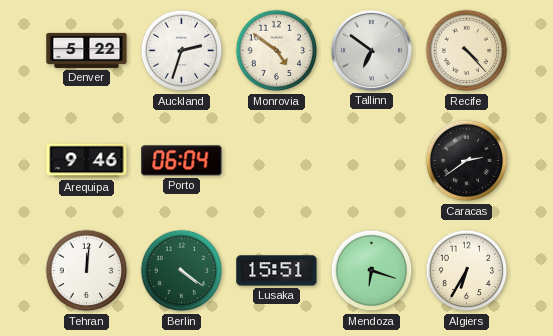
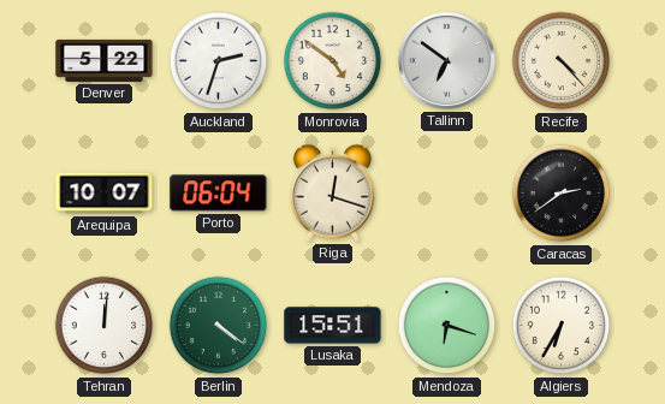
Arequipa: 9:46 -> 10:07 (105, 194)
Riga: none -> 12:18 (332, 192)
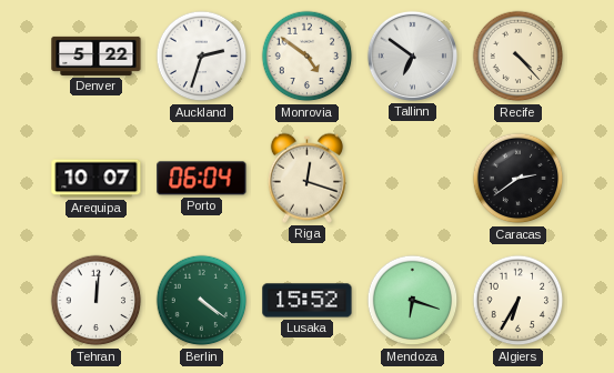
Lusaka: 15:51 -> 15:52 (308, 301)
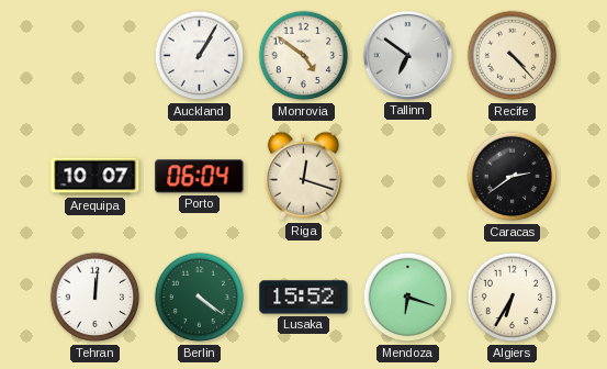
Denver: 5:22 -> none (97, 56)
Auckland: 2:33 -> 1:05 (200, 56)
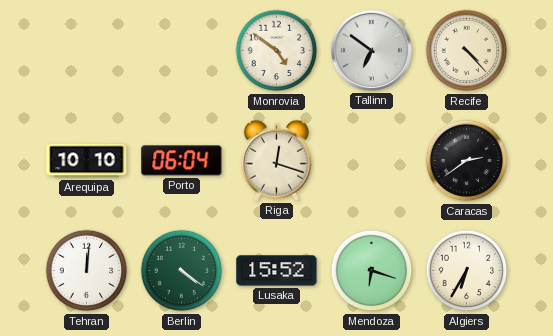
Auckland: 1:05 -> none (200, 56)
Arequipa: 10:07 -> 10:10 (87, 161)
